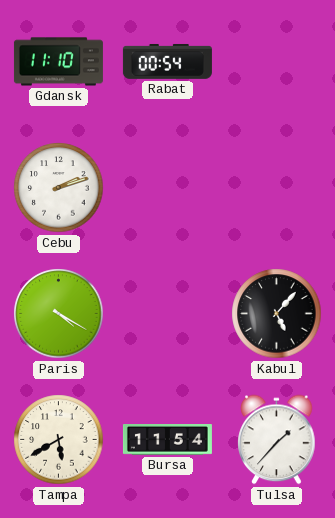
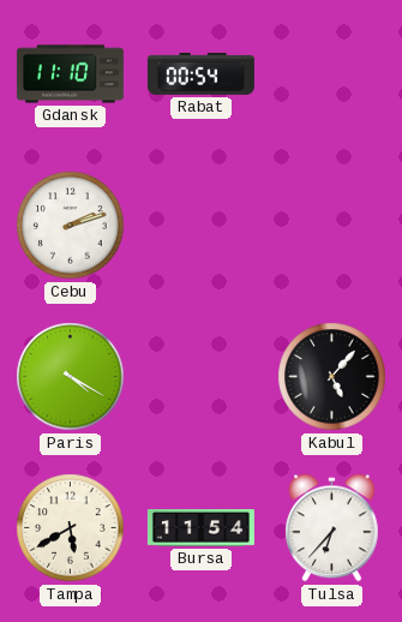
Tulsa: 1:37 -> 6:37 (332, 528)
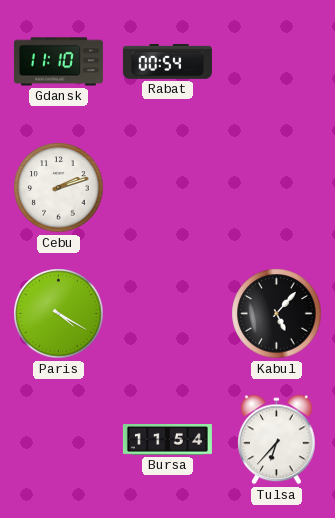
Tampa: 5:40 -> none (71, 528)
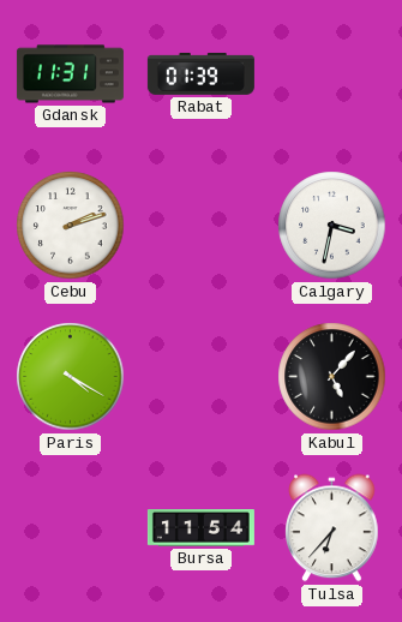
Gdansk: 11:10 -> 11:31 (70, 74)
Rabat: 00:54 -> 01:39 (200, 73)
Calgary: none -> 3:32 (332, 226)
